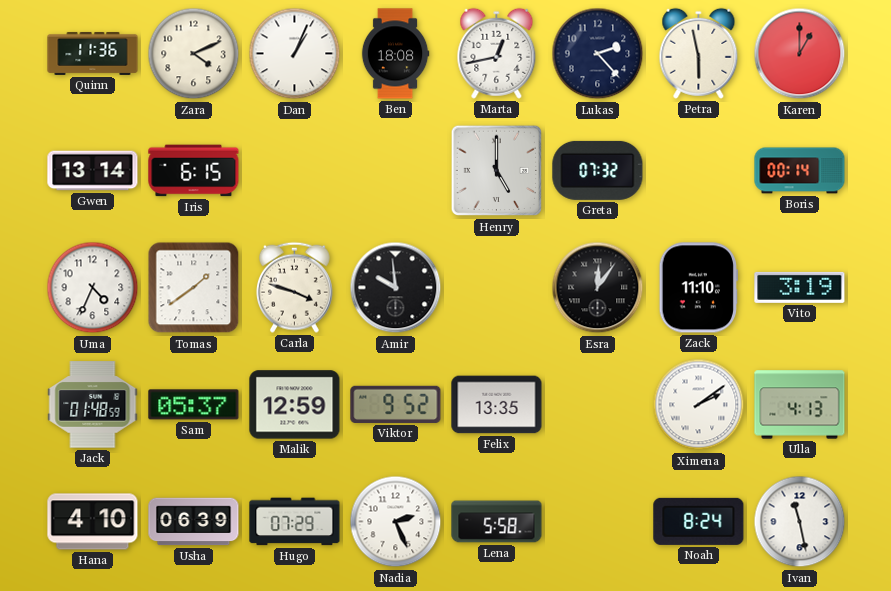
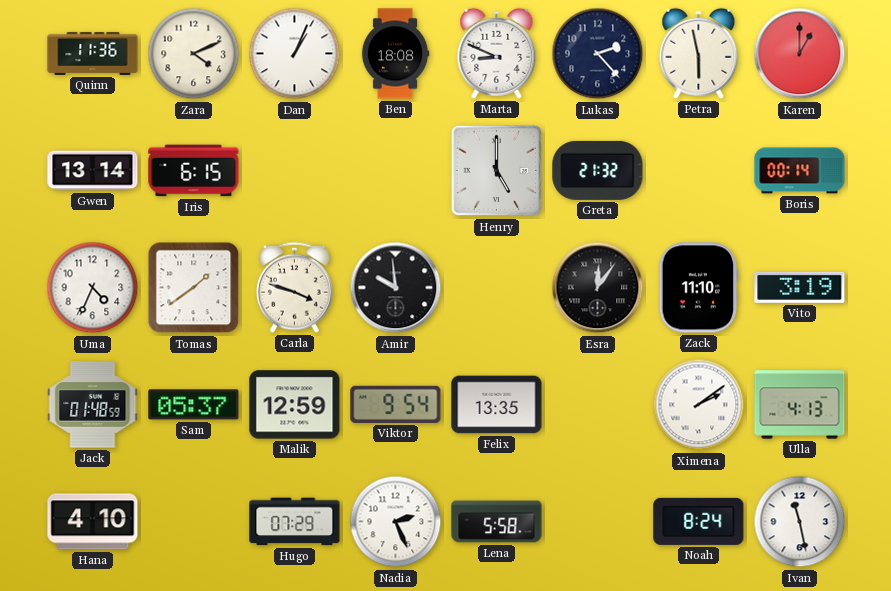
Marta: 12:43 -> 8:49 (497, 53)
Greta: 07:32 -> 21:32 (598, 170)
Viktor: 9:52 -> 9:54 (396, 404)
Usha: 06:39 -> none (194, 522)
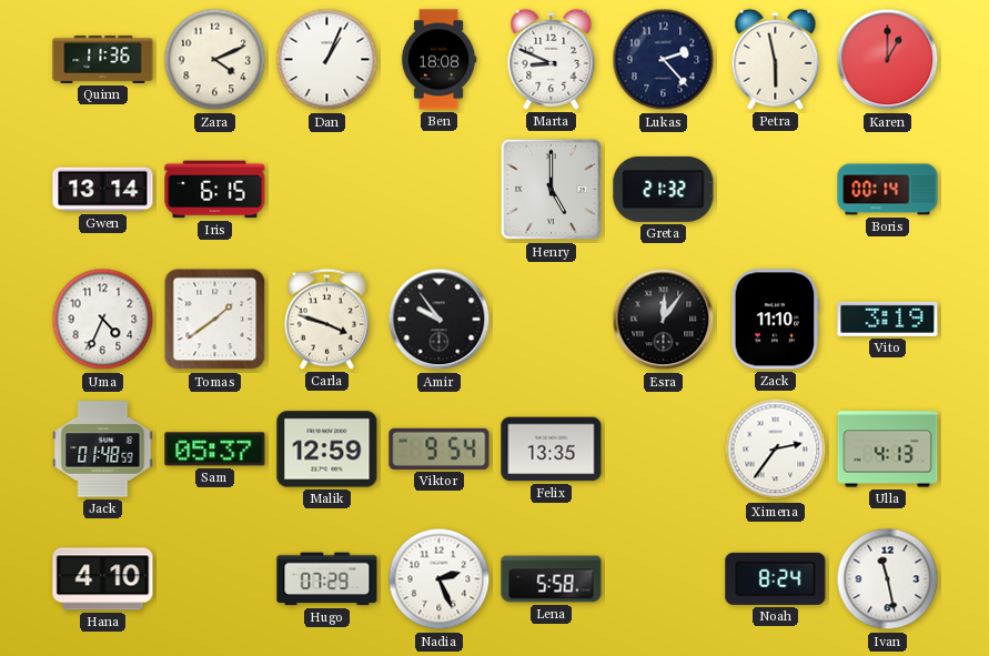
Amir: 9:59 -> 9:54 (440, 320)
Ximena: 2:09 -> 2:36 (776, 450)
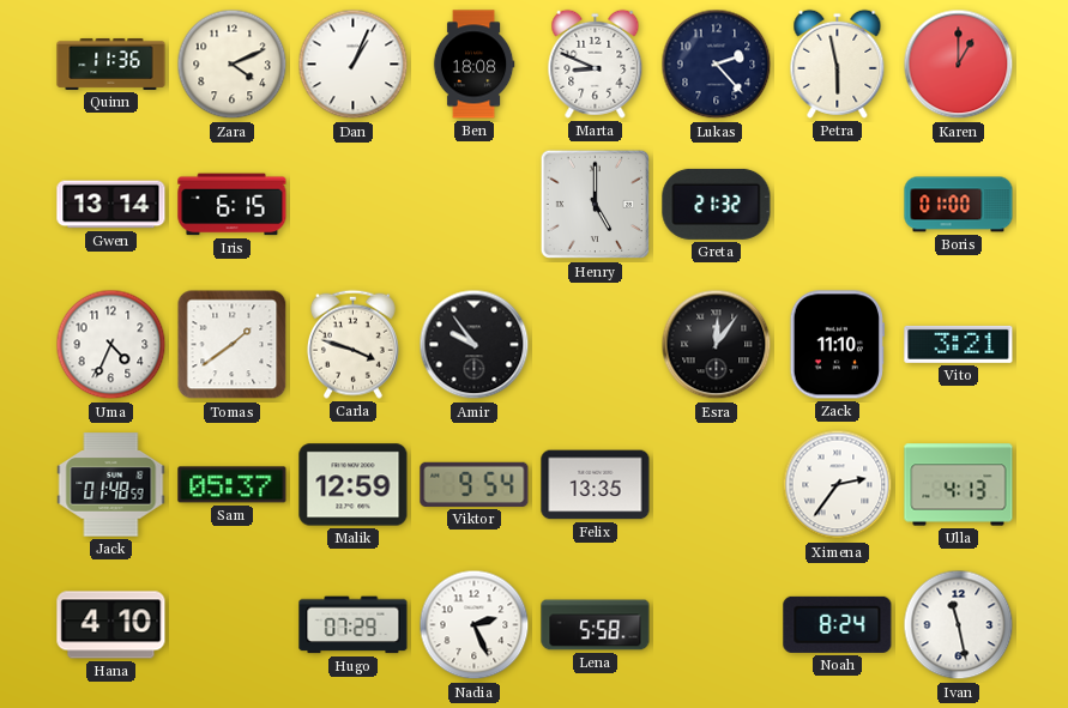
Boris: 00:14 -> 01:00 (959, 205)
Vito: 3:19 -> 3:21 (959, 344)
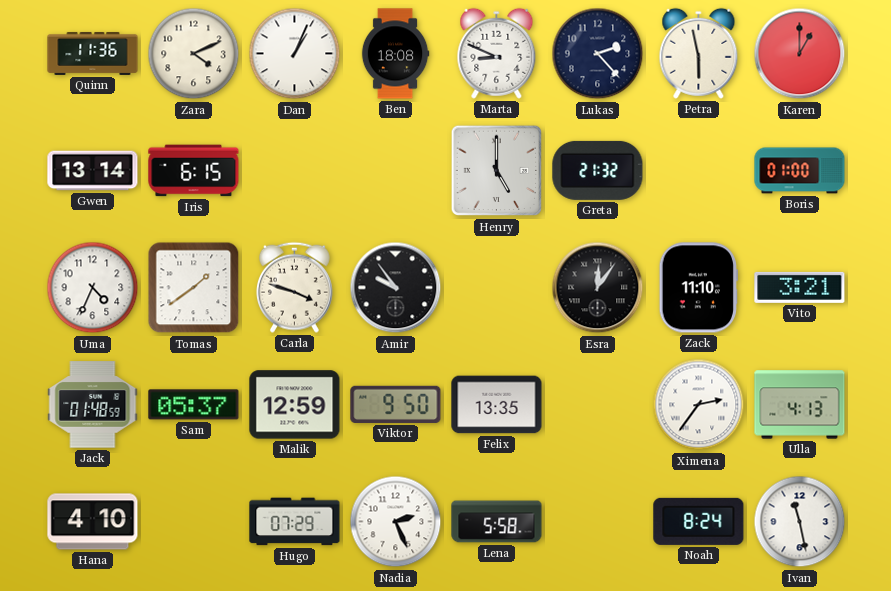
Viktor: 9:54 -> 9:50 (396, 404)
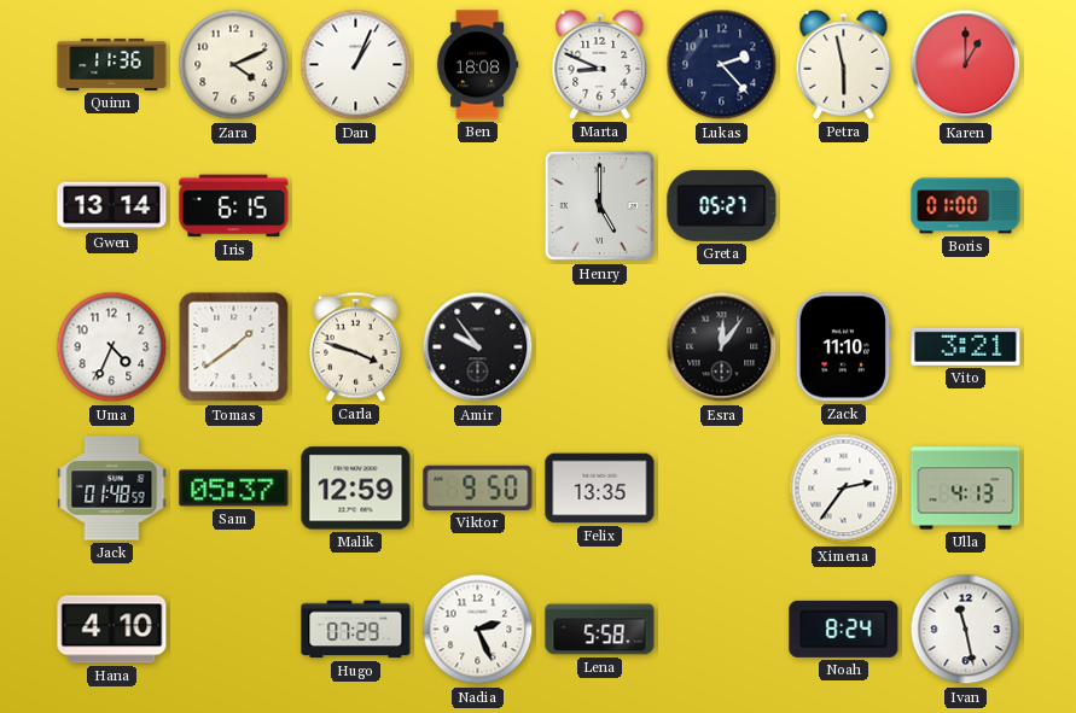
Greta: 21:32 -> 05:27 (722, 205)
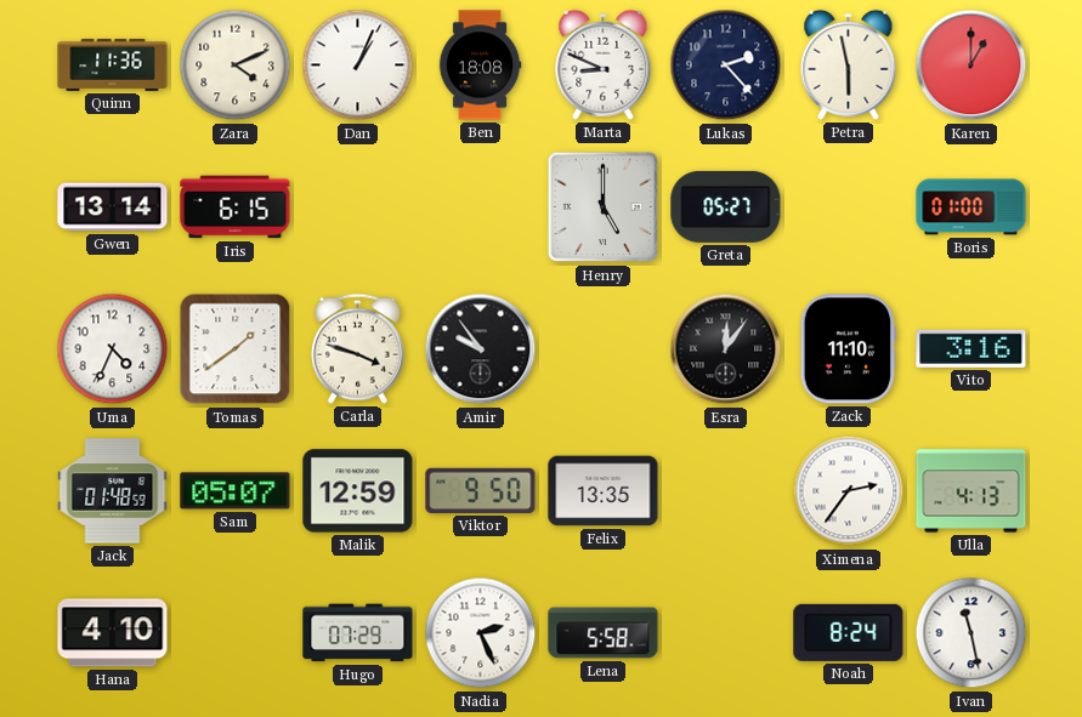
Vito: 3:21 -> 3:16 (971, 348)
Sam: 05:37 -> 05:07 (236, 491)
